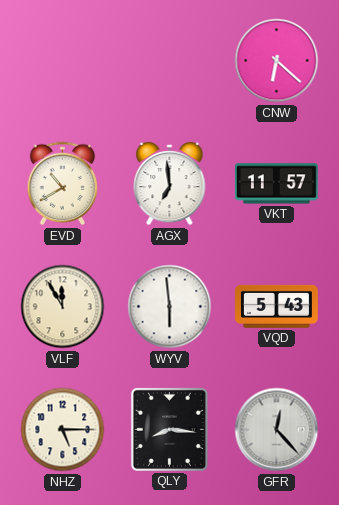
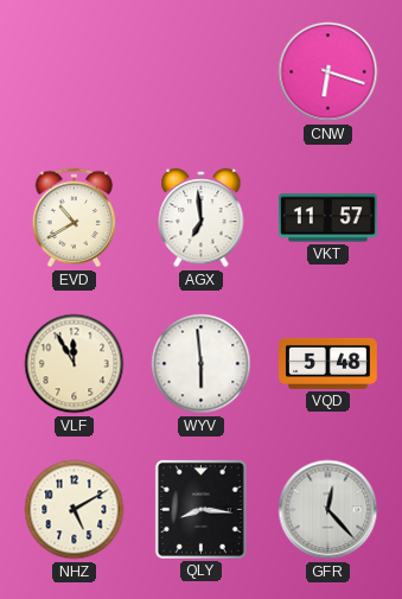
CNW: 6:22 -> 6:18 (328, 72)
VQD: 5:43 -> 5:48 (328, 363)
NHZ: 5:15 -> 5:10 (75, 510)
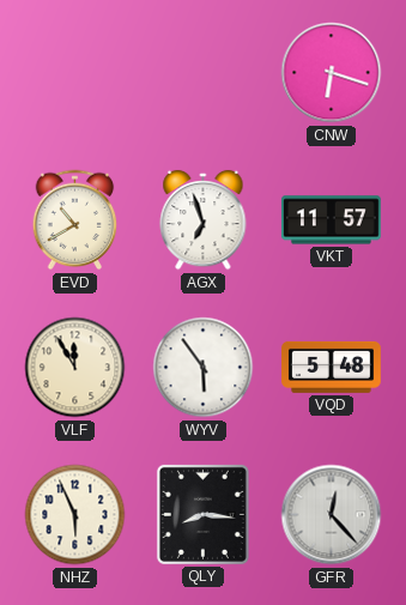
AGX: 6:59 -> 6:57 (204, 220)
WYV: 5:59 -> 5:54 (204, 368)
NHZ: 5:10 -> 5:56 (75, 515)
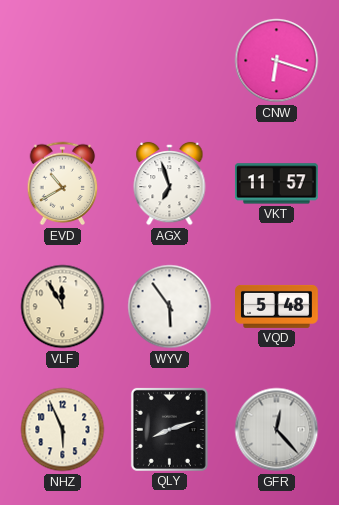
QLY: 8:16 -> 8:12 (169, 429)
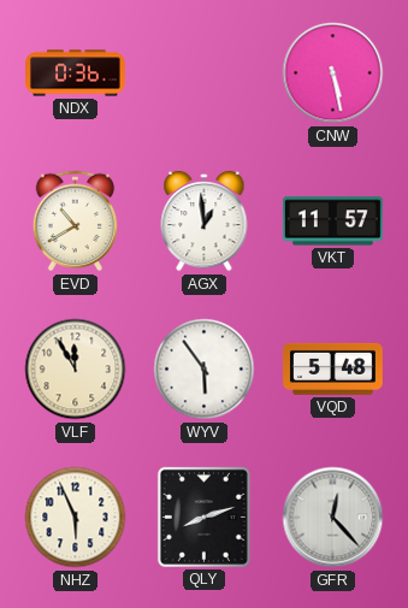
NDX: none -> 0:36 (76, 73)
CNW: 6:18 -> 5:28 (333, 73)
AGX: 6:57 -> 12:59 (205, 222)
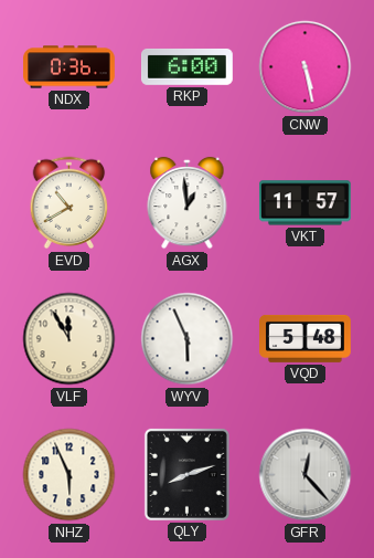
RKP: none -> 6:00 (188, 66)
WYV: 5:54 -> 5:56 (188, 339)
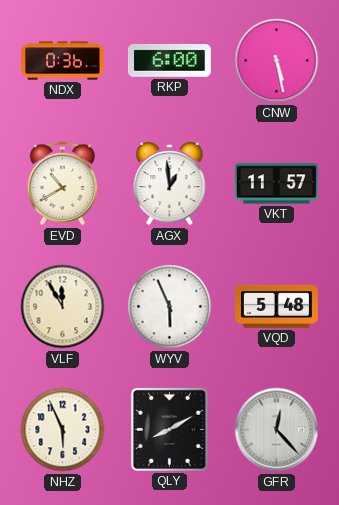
QLY: 8:12 -> 8:10 (169, 429)
